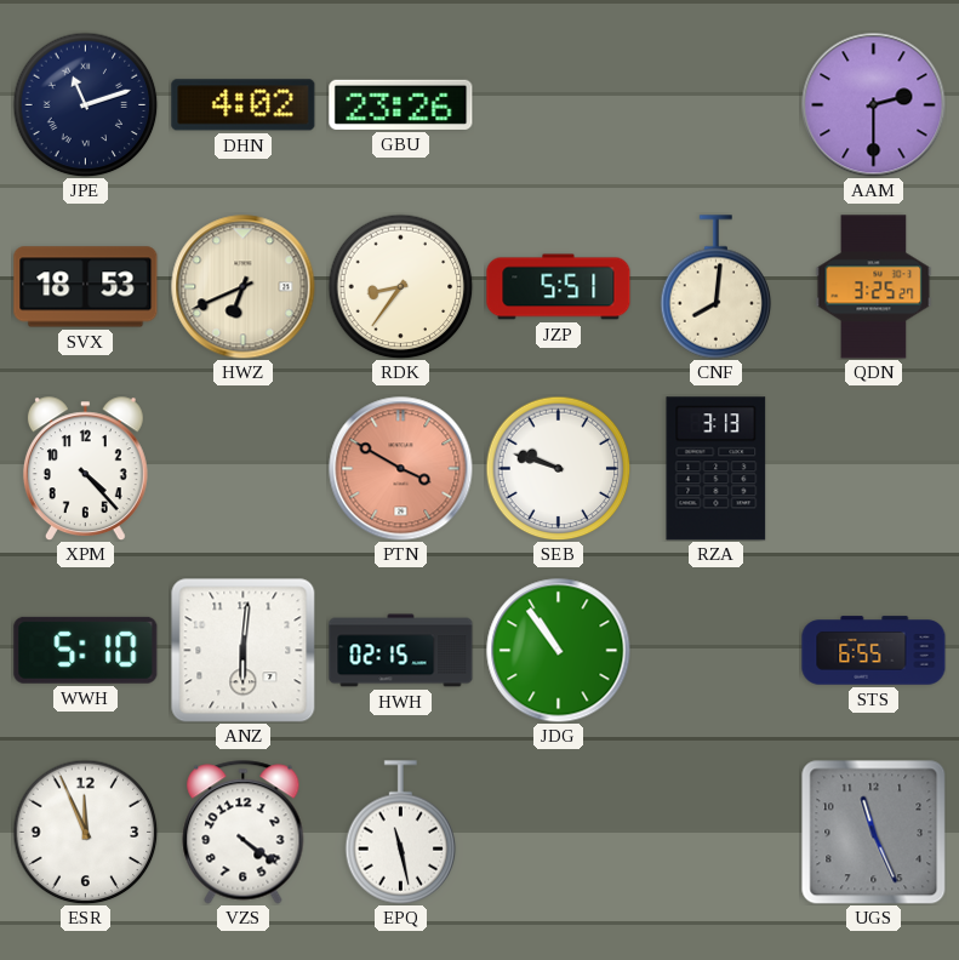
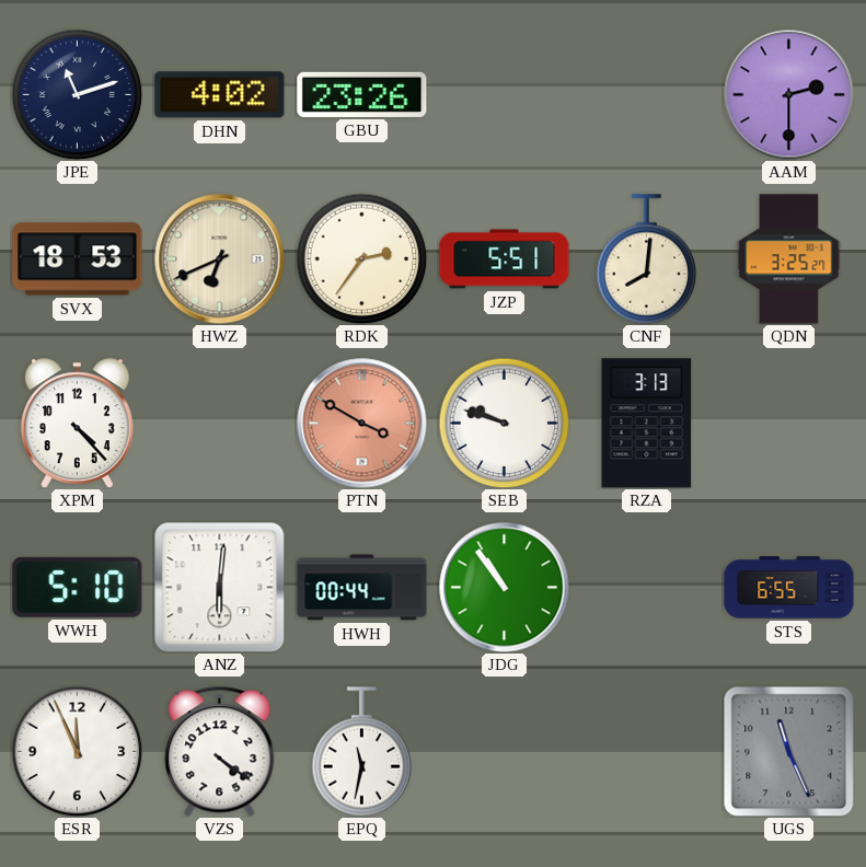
RDK: 8:36 -> 2:36 (361, 258)
HWH: 02:15 -> 00:44 (362, 588)
EPQ: 11:28 -> 11:32 (362, 752)
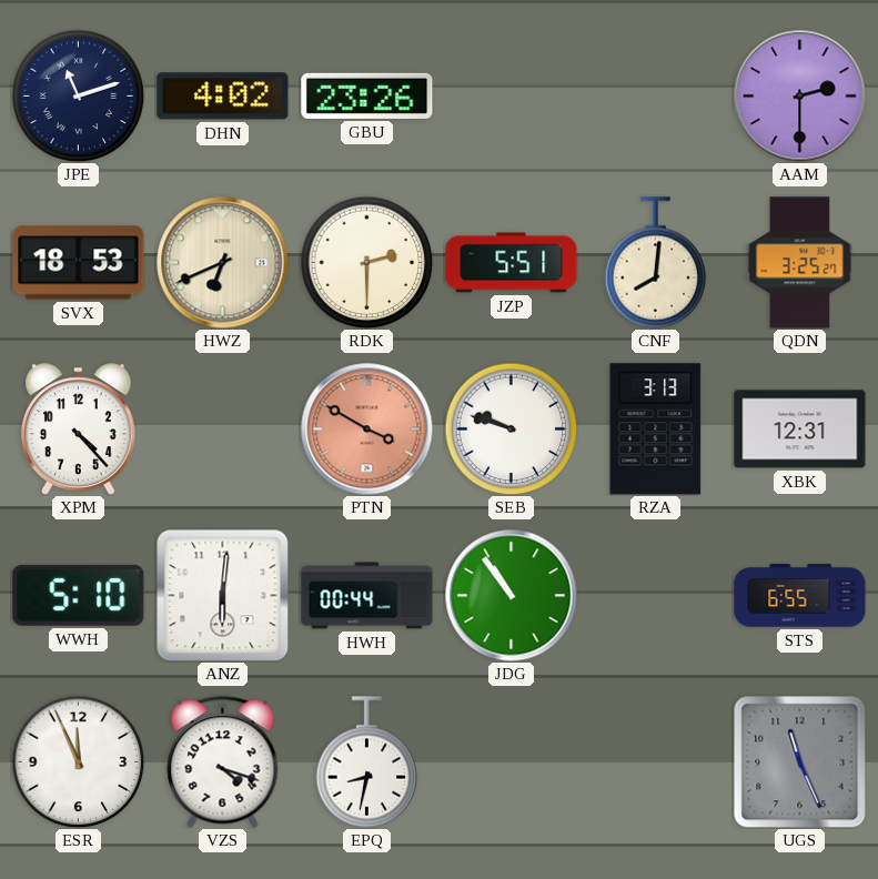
RDK: 2:36 -> 2:30 (366, 262)
XBK: none -> 12:31 (800, 430)
VZS: 4:21 -> 4:18 (223, 762)
EPQ: 11:32 -> 8:32 (367, 762)
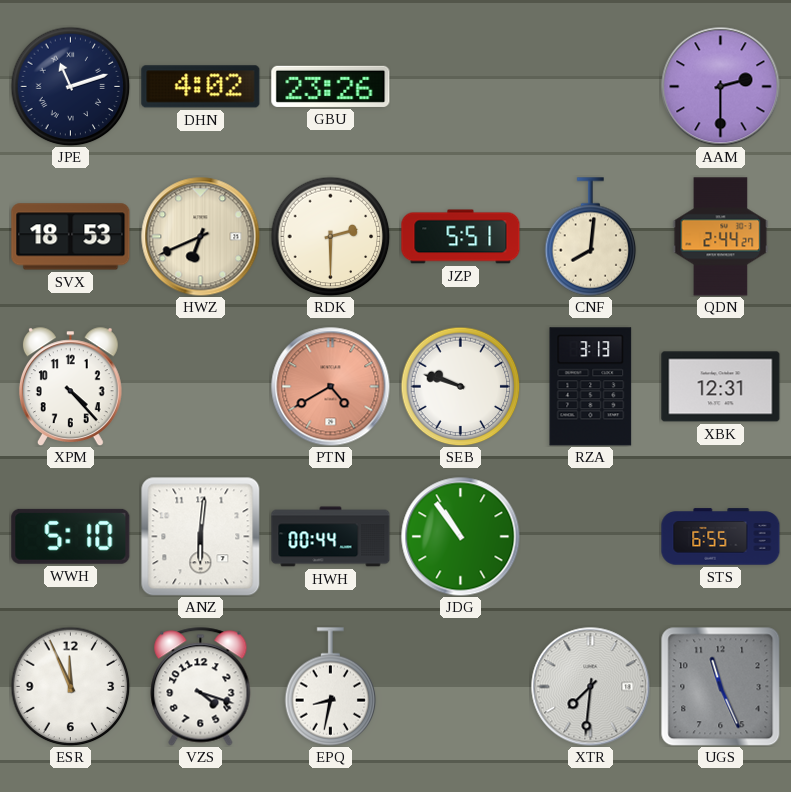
QDN: 3:25 -> 2:44 (721, 237)
PTN: 3:50 -> 4:40 (331, 387)
XTR: none -> 7:31 (591, 687)
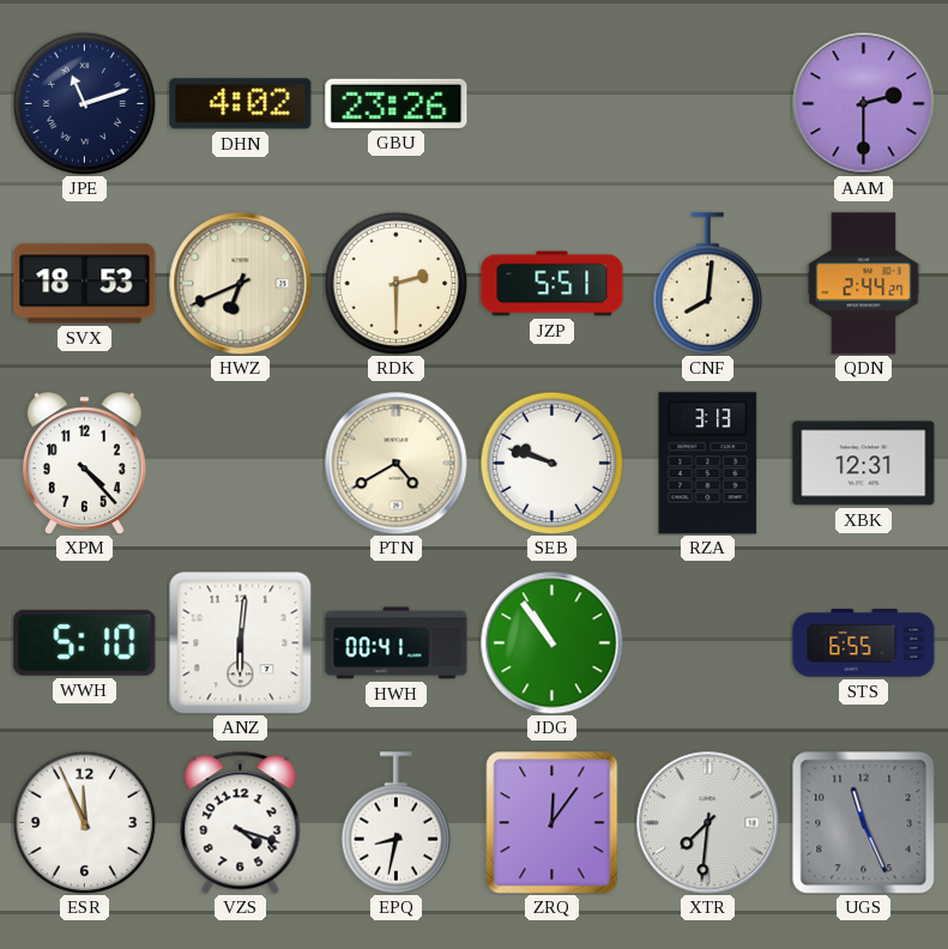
PTN dial: salmon -> cream (397, 464)
HWH: 00:44 -> 00:41 (397, 643)
ZRQ: none -> 12:06 (553, 823)
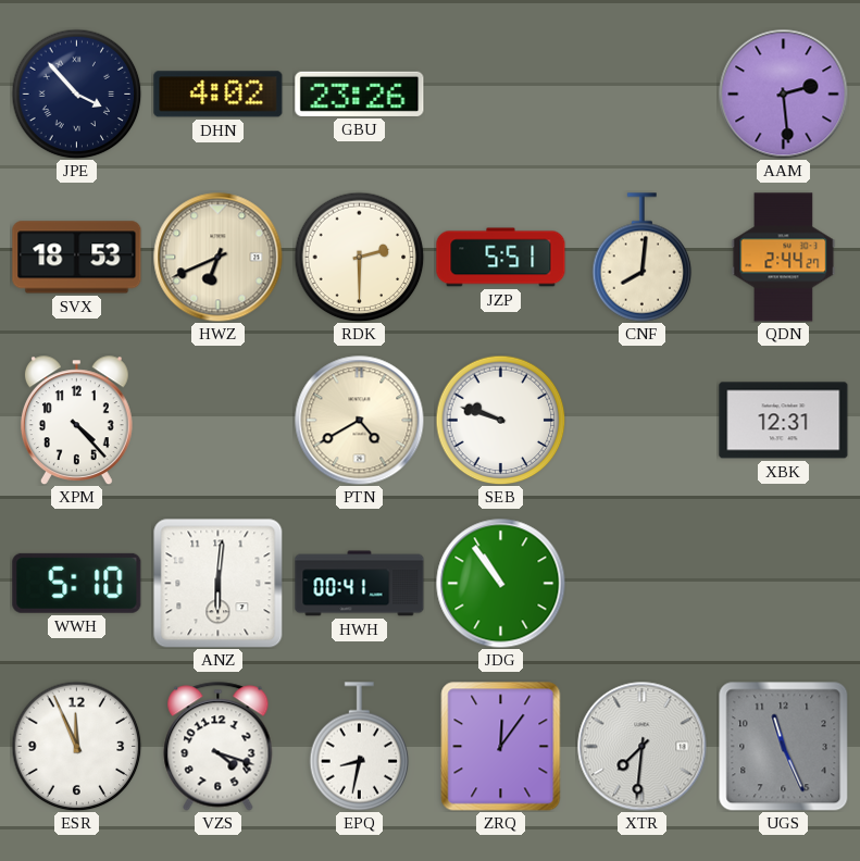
JPE: 11:12 -> 3:53 (76, 93)
AAM: 2:30 -> 2:29 (784, 95)
RZA: 3:13 -> none (708, 464)
STS: 6:55 -> none (864, 643)
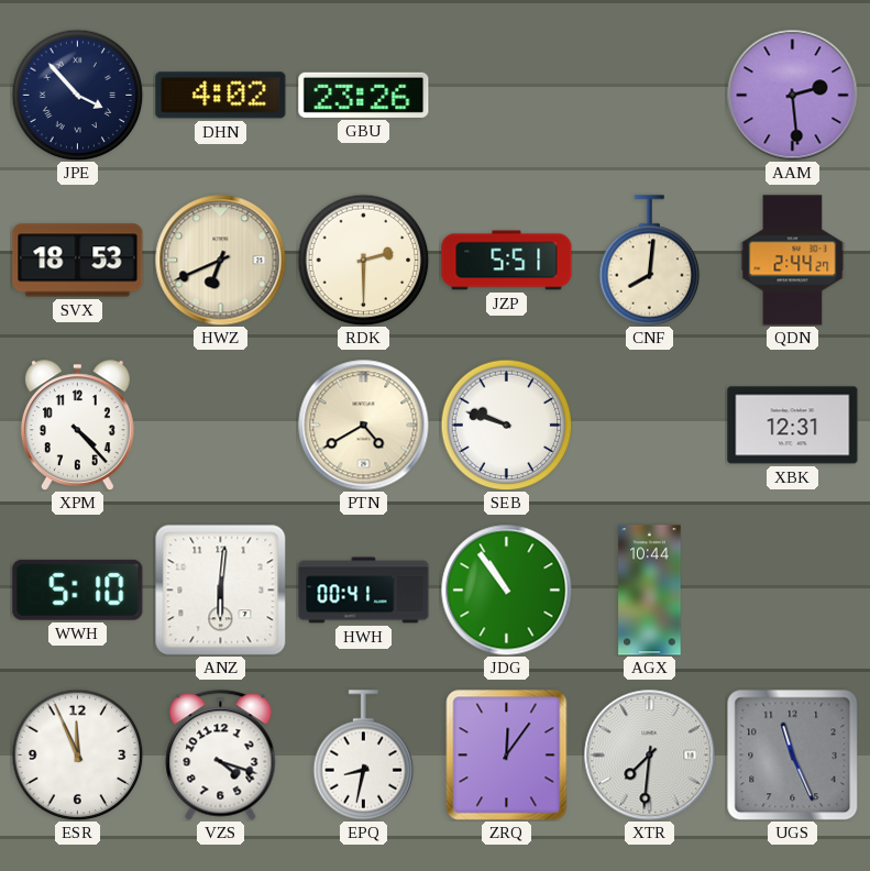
AGX: none -> 10:44 (650, 591)
